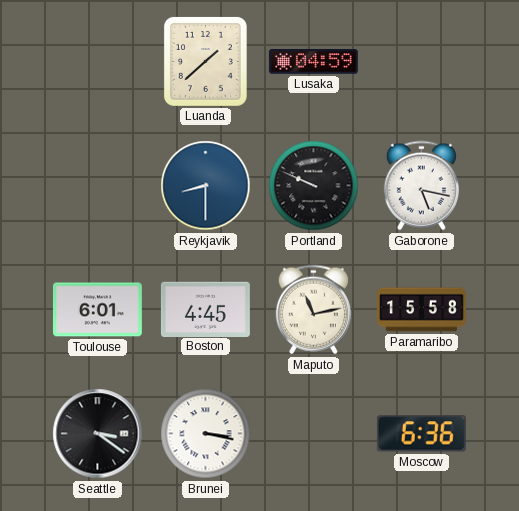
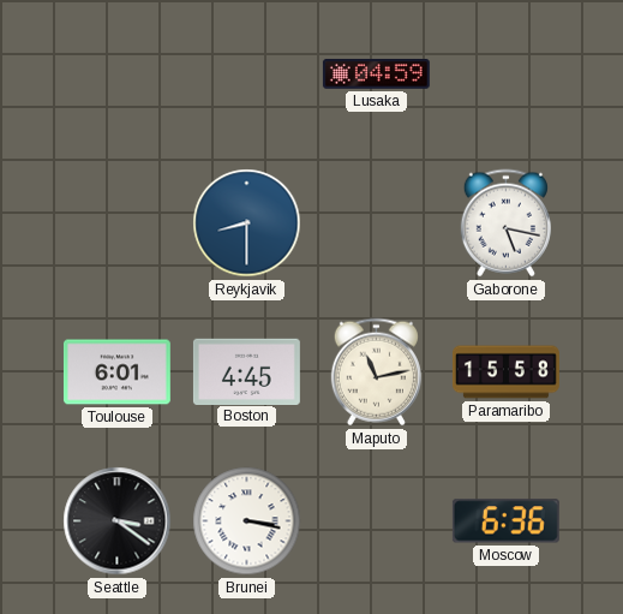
Luanda: 1:38 -> none (205, 61)
Portland: 9:49 -> none (314, 186)
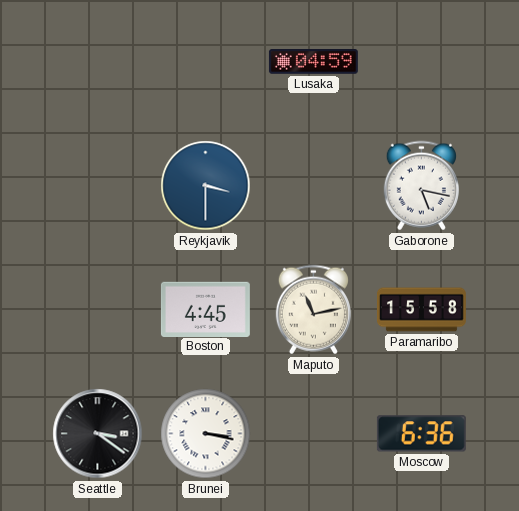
Reykjavik: 8:30 -> 3:30 (206, 186)
Toulouse: 6:01 -> none (116, 372)
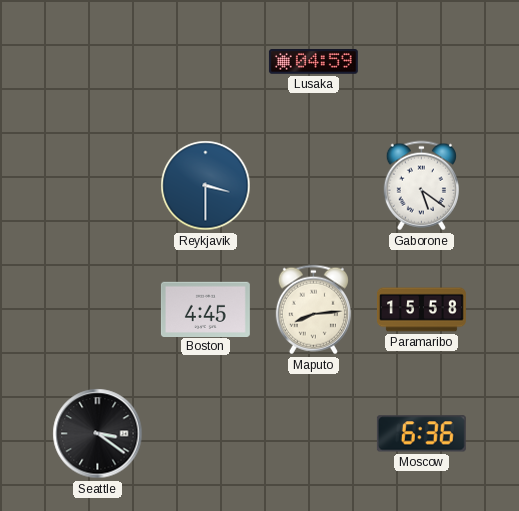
Gaborone: 5:17 -> 5:21 (421, 186)
Maputo: 11:13 -> 8:14 (313, 310)
Brunei: 3:17 -> none (206, 434)
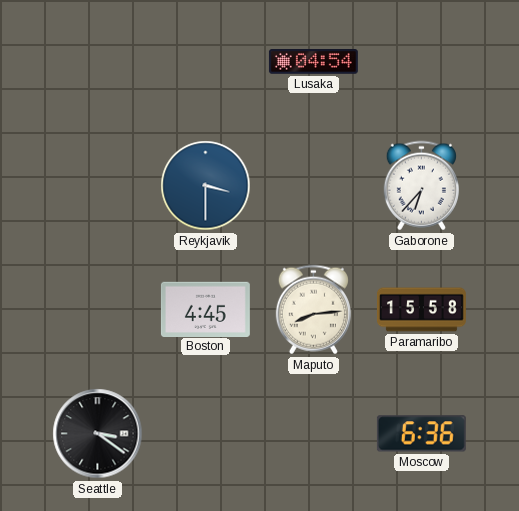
Lusaka: 04:59 -> 04:54 (313, 62)
Gaborone: 5:21 -> 6:37 (421, 186)
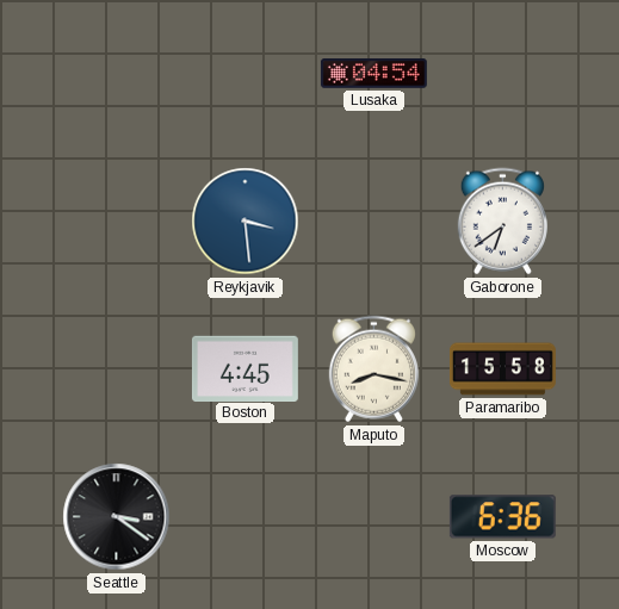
Reykjavik: 3:30 -> 3:29 (246, 222)
Gaborone: 6:37 -> 6:39 (502, 222)
Maputo: 8:14 -> 8:17 (373, 369)
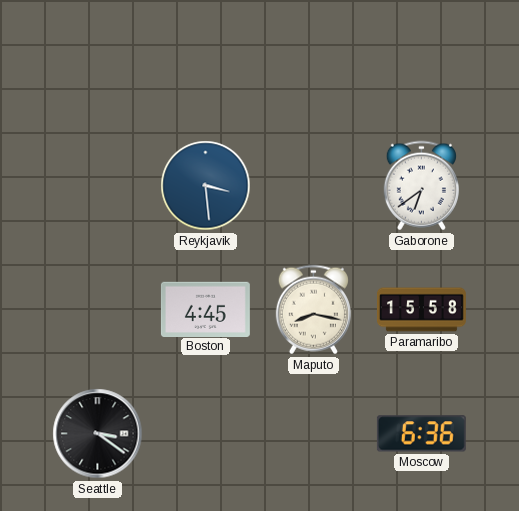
Lusaka: 04:54 -> none (373, 74)
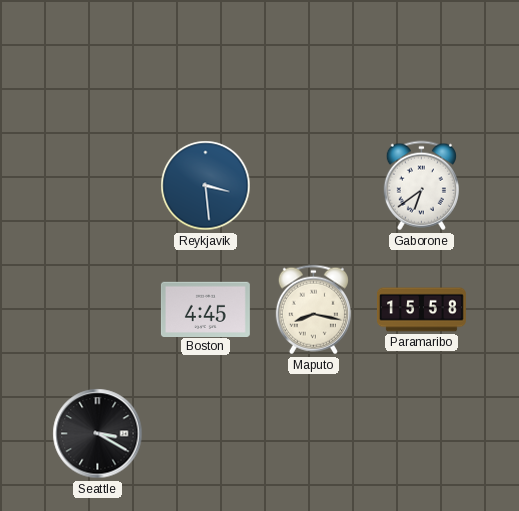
Seattle: 3:21 -> 3:20 (98, 434)
Moscow: 6:36 -> none (421, 434)
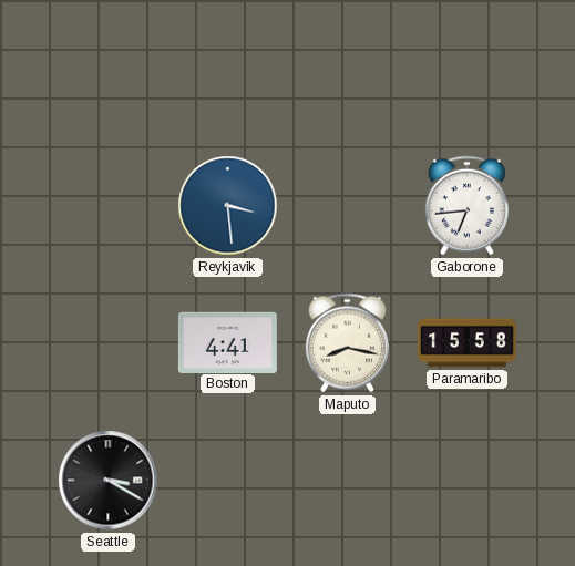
Gaborone: 6:39 -> 6:44 (466, 206)
Boston: 4:45 -> 4:41 (227, 342)
